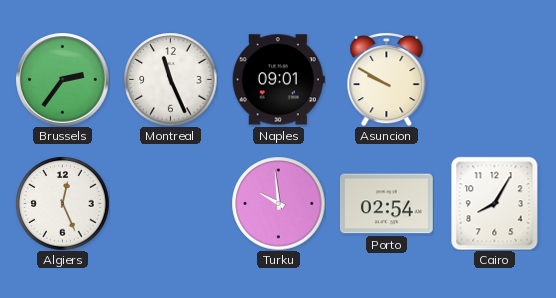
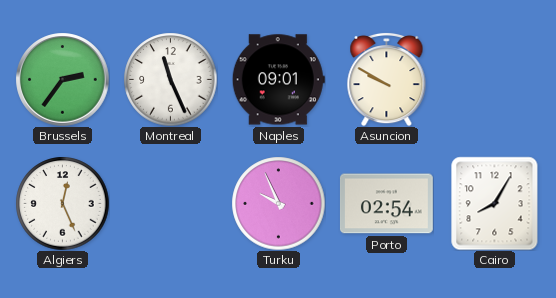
Turku: 9:59 -> 9:56 (278, 203)
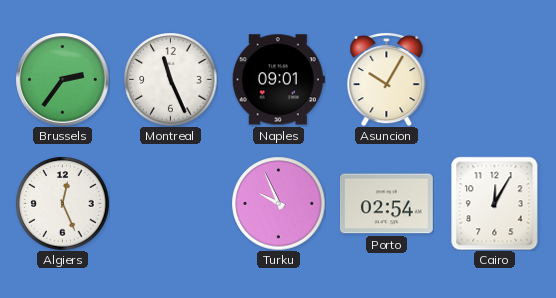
Asuncion: 9:50 -> 10:05 (387, 79)
Cairo: 8:05 -> 12:05 (495, 203)
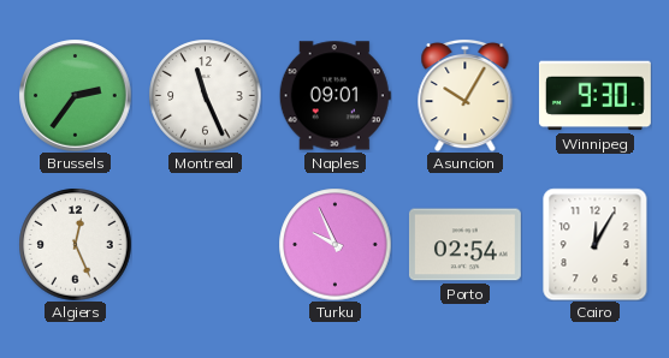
Winnipeg: none -> 9:30 (594, 96)
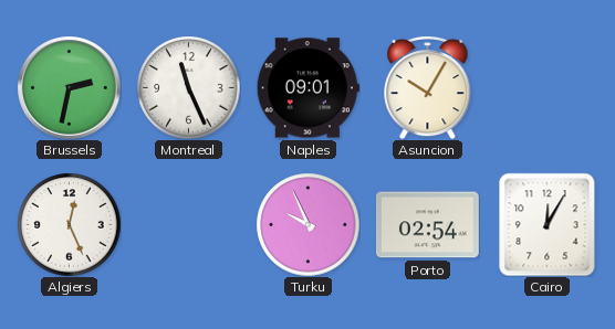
Brussels: 2:36 -> 2:32 (69, 87)
Winnipeg: 9:30 -> none (594, 96)
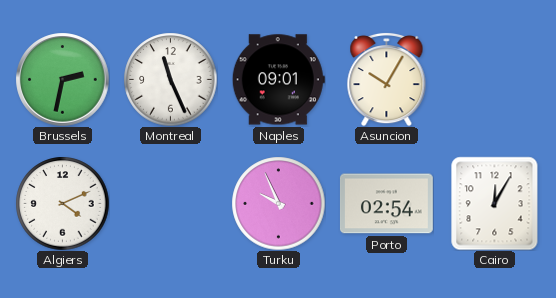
Algiers: 12:26 -> 4:11 (62, 203)
